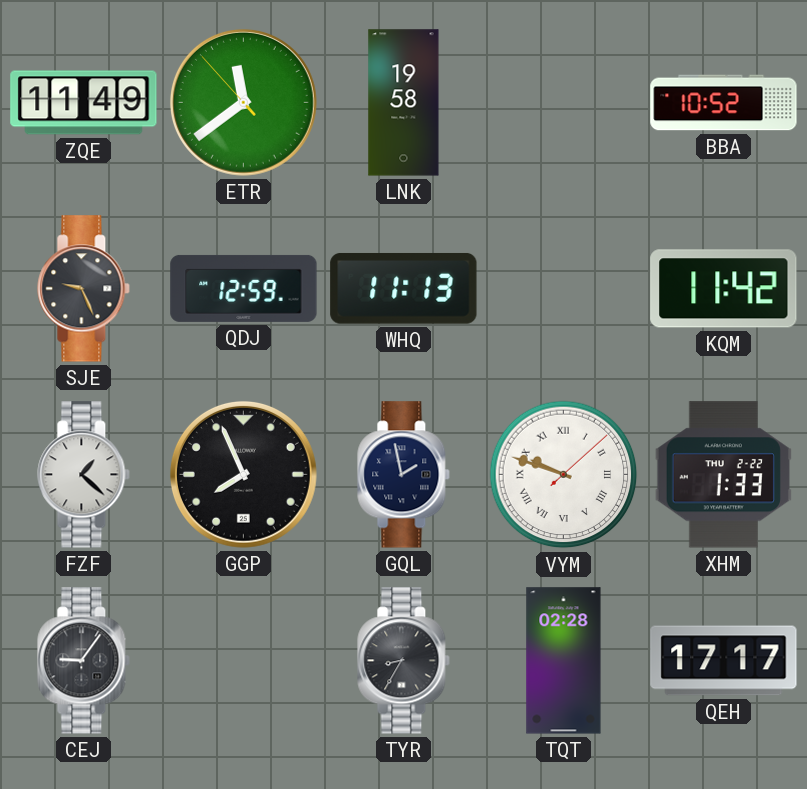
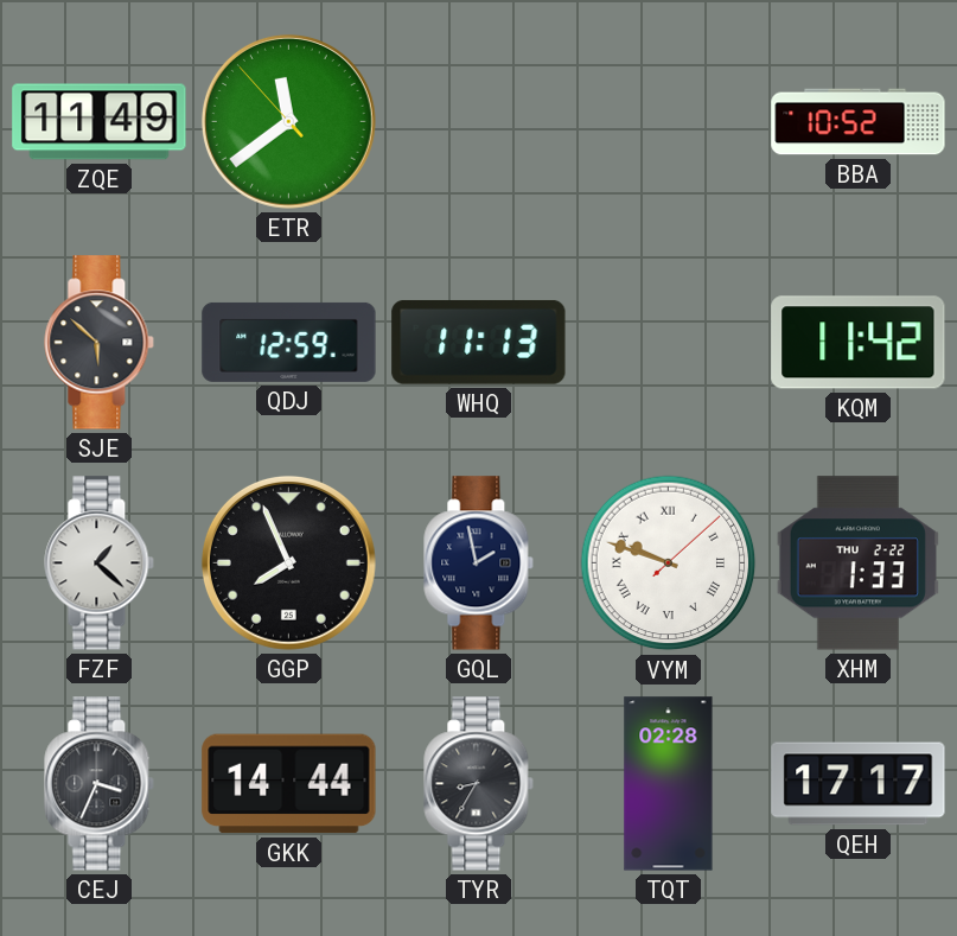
LNK: 19:58 -> none (404, 103)
SJE: 9:26 -> 5:52 (100, 343)
CEJ: 9:06 -> 3:34 (100, 784)
GKK: none -> 14:44 (289, 784)
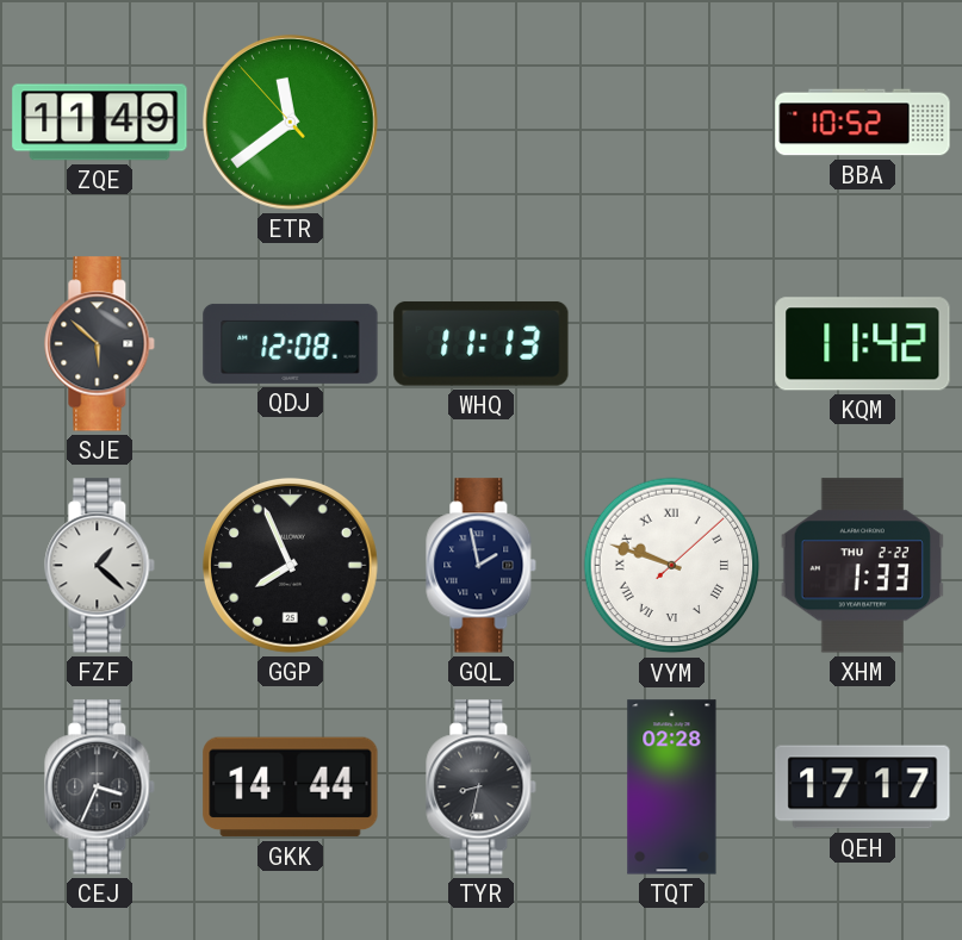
QDJ: 12:59 -> 12:08 (291, 343)
TYR: 8:35 -> 8:32 (482, 788)
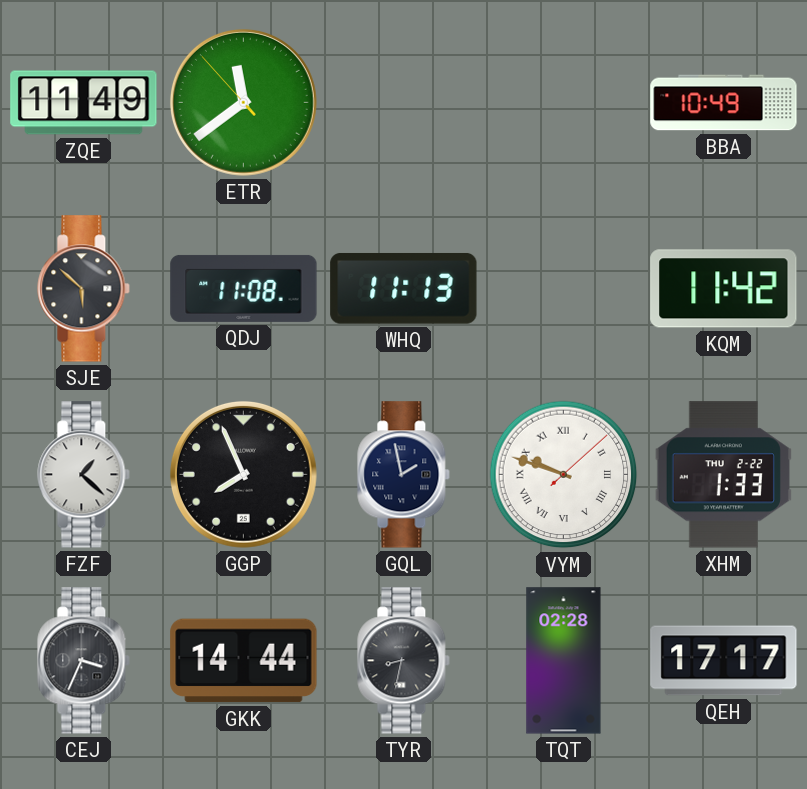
BBA: 10:52 -> 10:49 (724, 103)
QDJ: 12:08 -> 11:08 (244, 288)
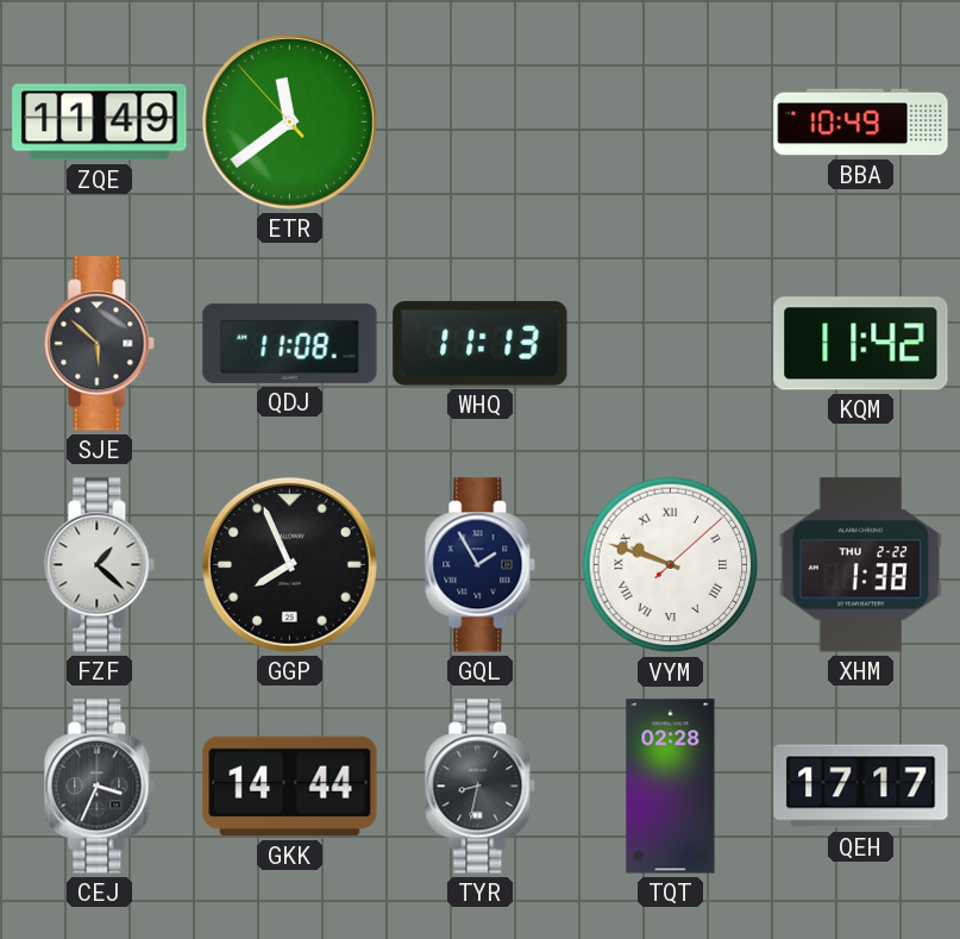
GQL: 1:58 -> 1:55 (481, 565)
XHM: 1:33 -> 1:38 (860, 565)
